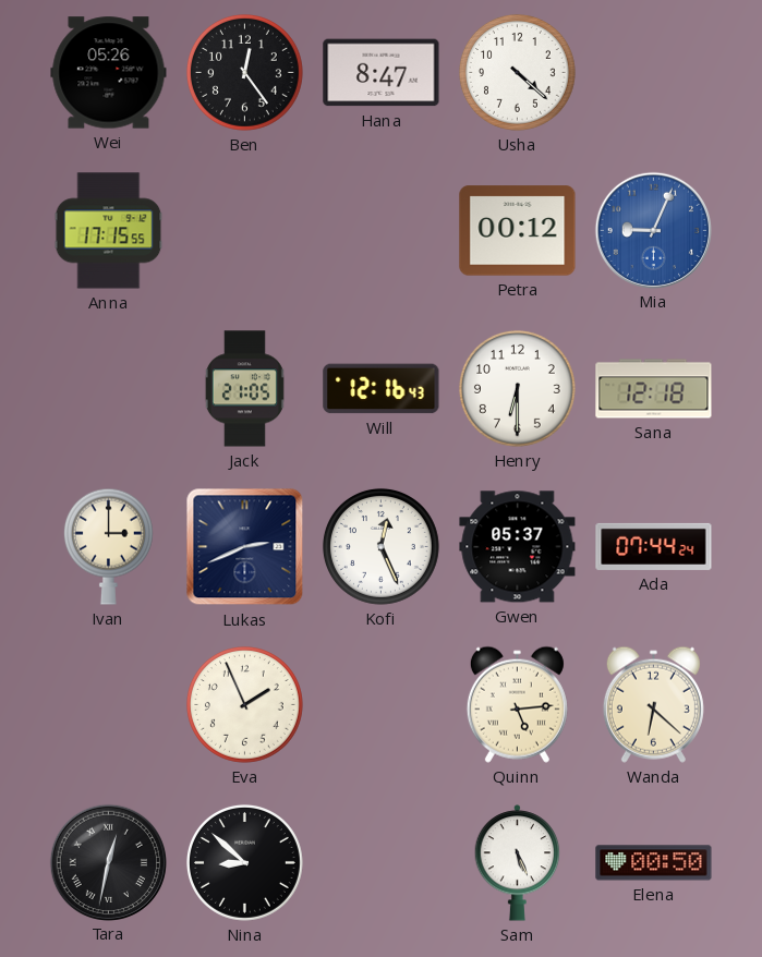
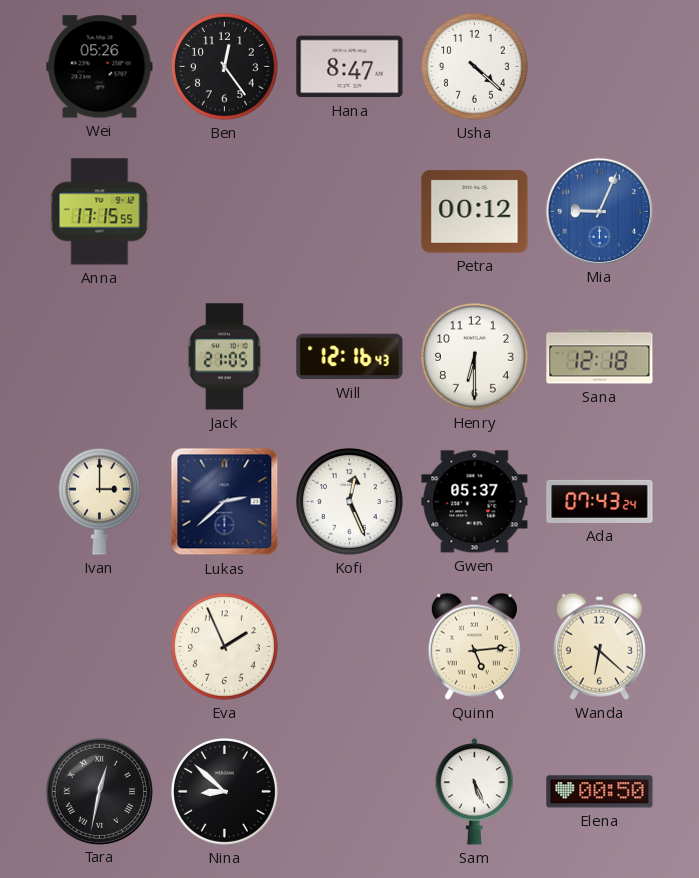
Lukas: 2:41 -> 2:38 (225, 502)
Ada: 07:44 -> 07:43 (600, 501)
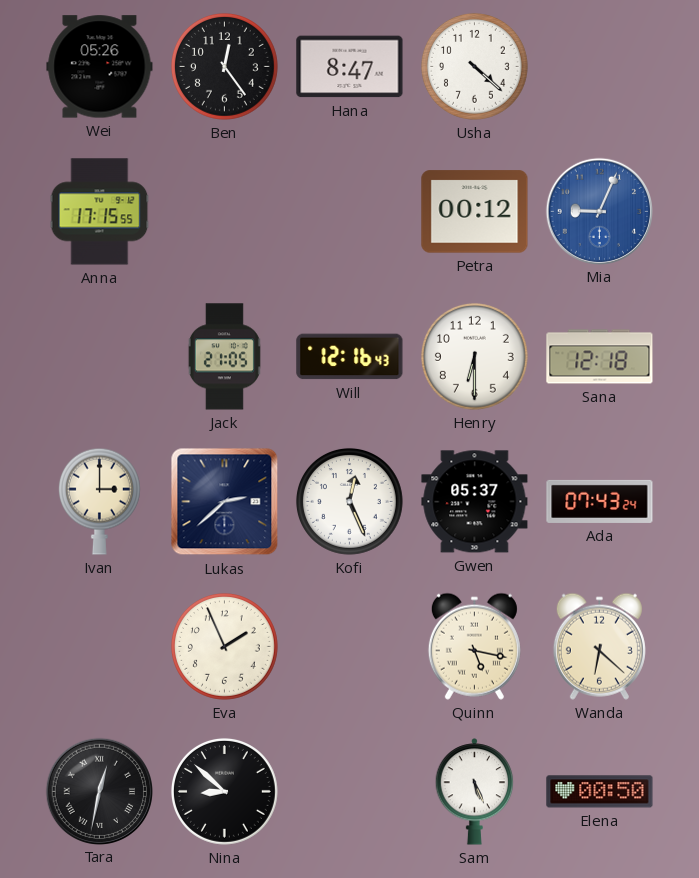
Quinn: 5:14 -> 5:17 (474, 646)
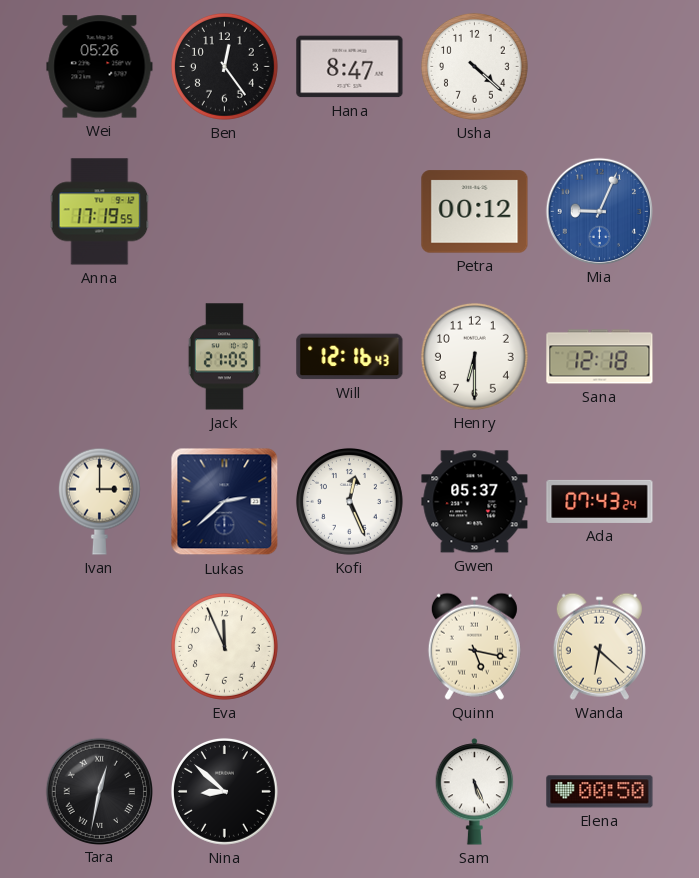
Anna: 17:15 -> 17:19 (100, 212)
Eva: 1:56 -> 11:56 (224, 646)
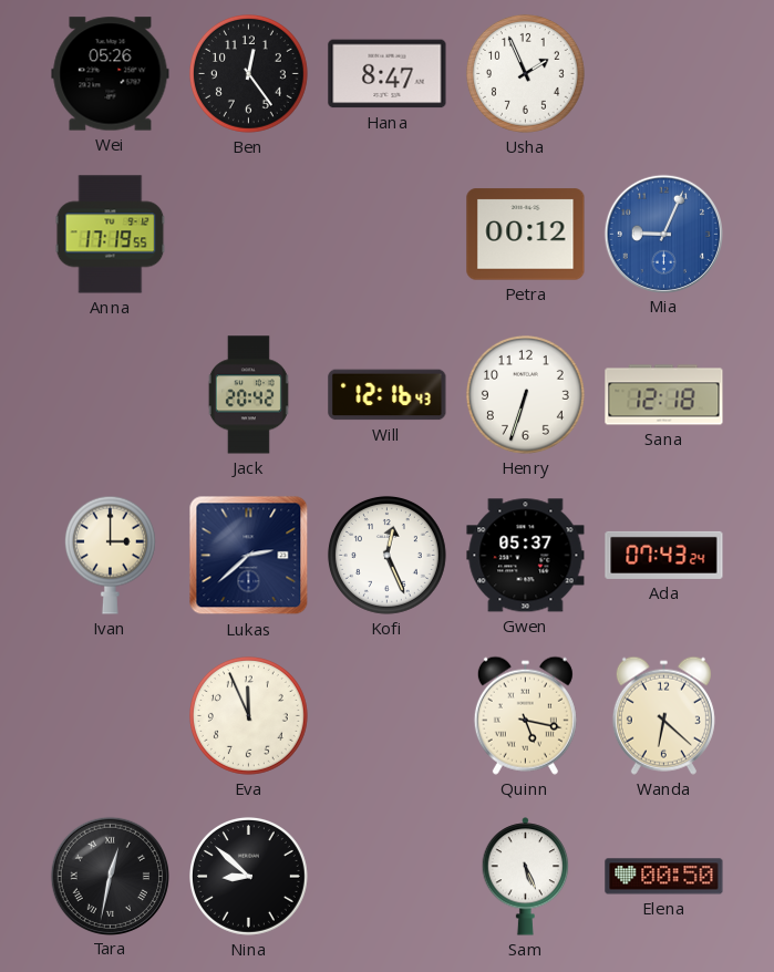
Usha: 4:22 -> 1:56 (525, 73)
Jack: 21:05 -> 20:42 (248, 395)
Henry: 6:30 -> 6:33 (525, 394)
